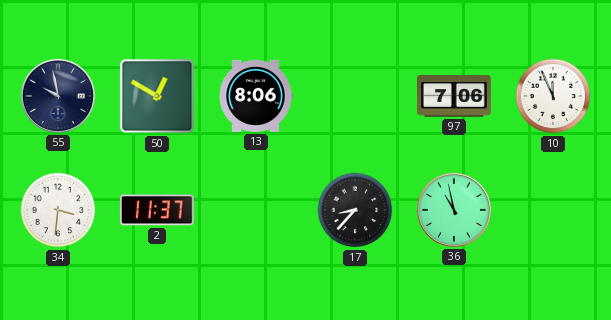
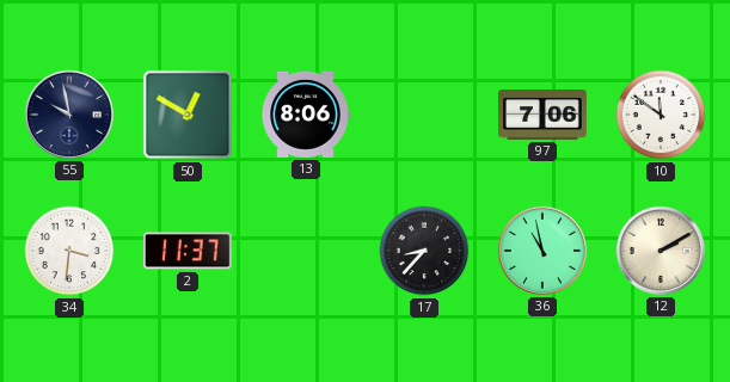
10: 11:56 -> 11:51 (661, 115)
12: none -> 2:10 (661, 251)
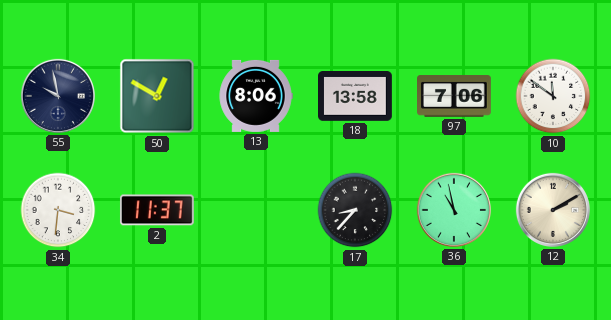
18: none -> 13:58 (356, 97)
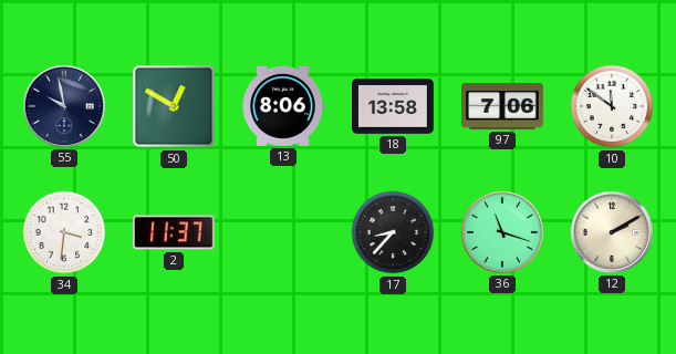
36: 10:58 -> 11:18 (502, 232)
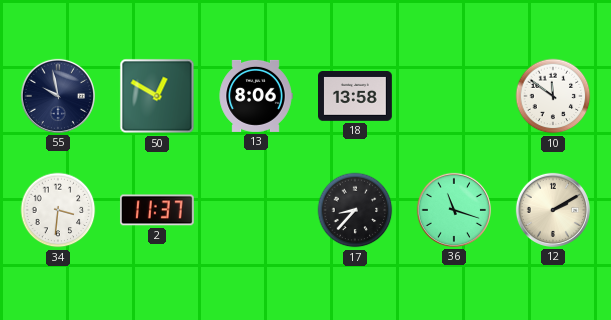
97: 7:06 -> none (503, 106)
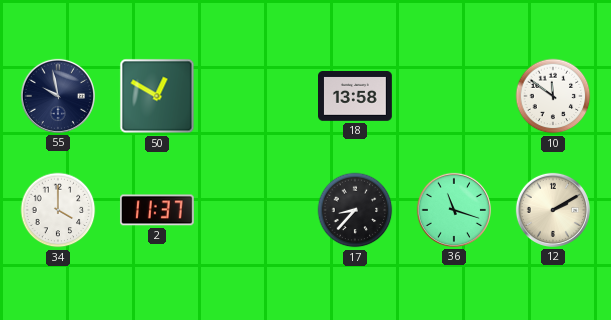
13: 8:06 -> none (256, 96)
34: 3:31 -> 4:00 (58, 210)
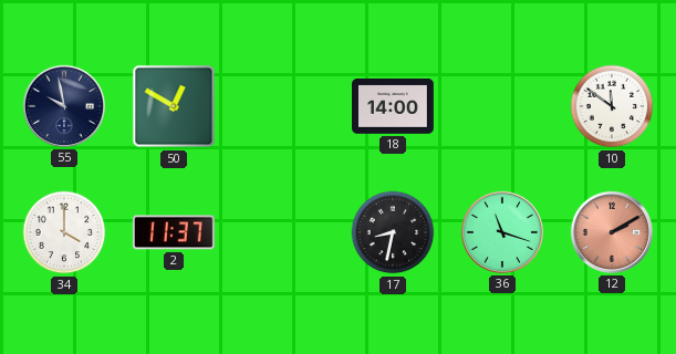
18: 13:58 -> 14:00 (394, 107)
17: 8:37 -> 8:32 (393, 232)
12 dial: cream -> salmon (612, 232)
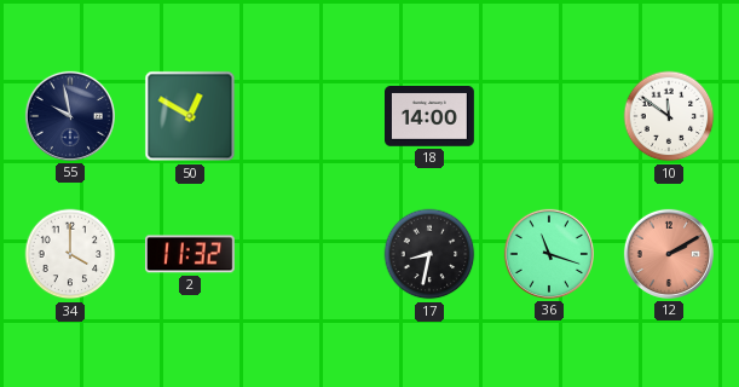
2: 11:37 -> 11:32 (190, 254)
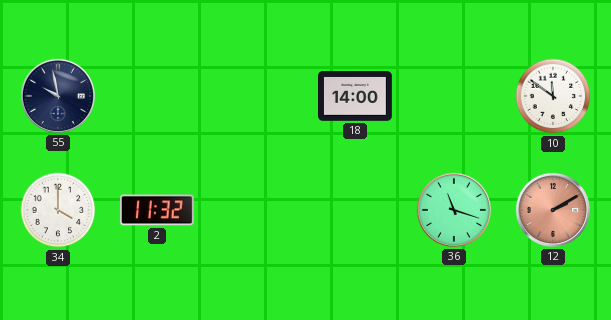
50: 12:50 -> none (190, 116)
17: 8:32 -> none (429, 254)
